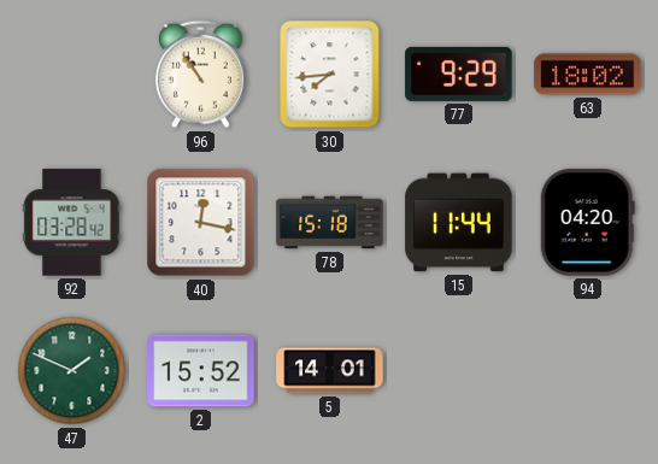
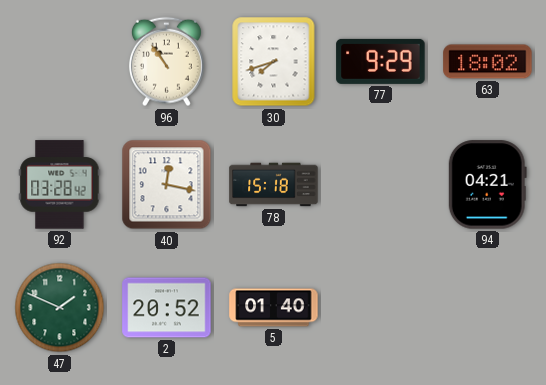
30: 7:44 -> 7:42 (274, 62)
15: 11:44 -> none (459, 223)
94: 04:20 -> 04:21 (487, 185)
2: 15:52 -> 20:52 (167, 308)
5: 14:01 -> 01:40 (274, 308)
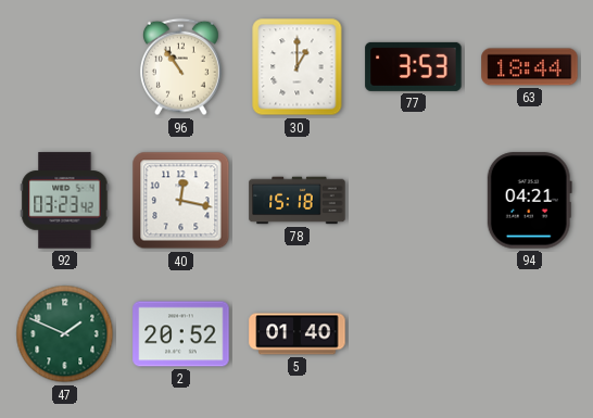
30: 7:42 -> 1:00 (298, 67)
77: 9:29 -> 3:53 (414, 66)
63: 18:02 -> 18:44 (530, 67)
92: 03:28 -> 03:23 (65, 201)
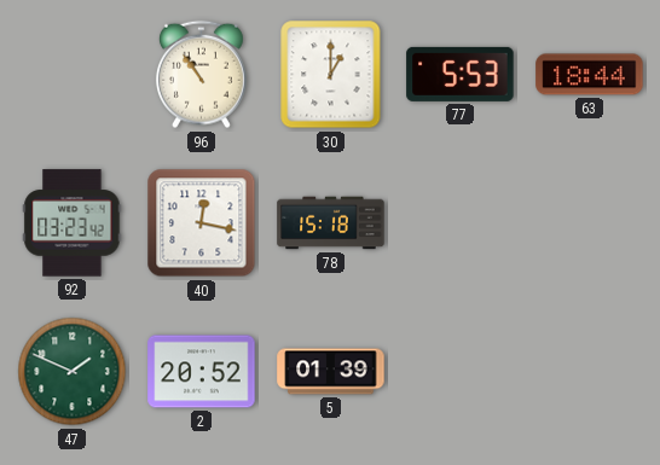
77: 3:53 -> 5:53 (461, 74)
94: 04:21 -> none (529, 201)
5: 01:40 -> 01:39 (331, 372)
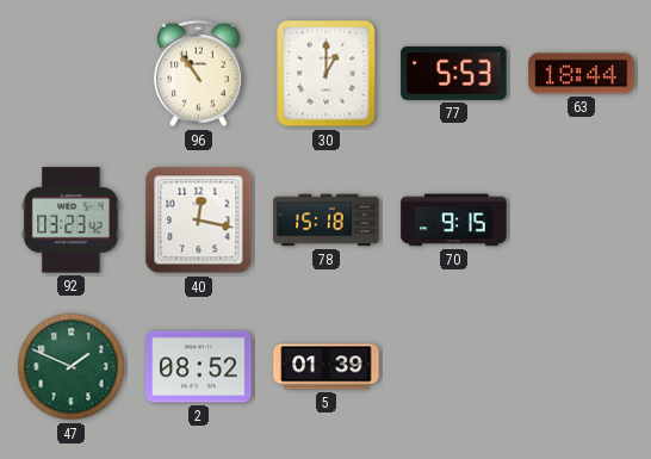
70: none -> 9:15 (454, 221)
2: 20:52 -> 08:52 (199, 367)
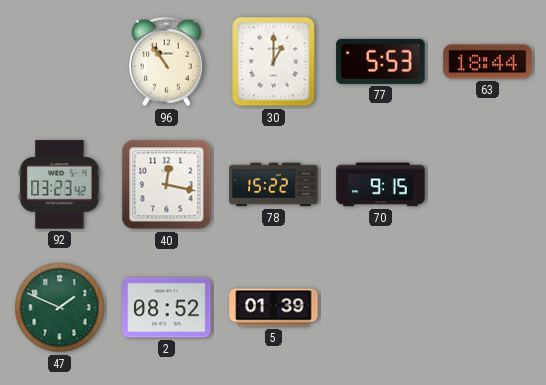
78: 15:18 -> 15:22 (274, 185)
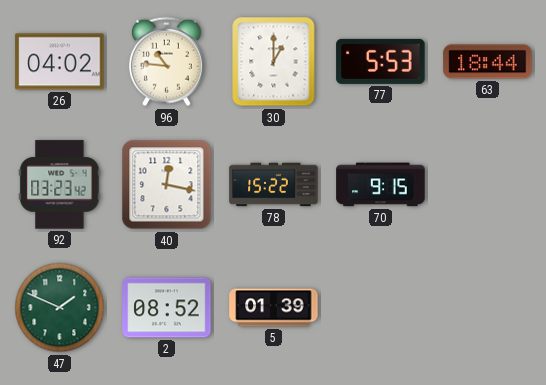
26: none -> 04:02 (60, 62)
96: 10:54 -> 10:46 (166, 62)
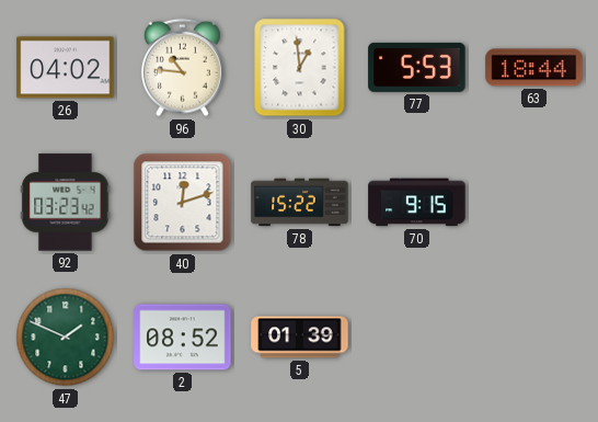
30: 1:00 -> 12:59 (300, 68)
40: 12:17 -> 12:12 (183, 203)
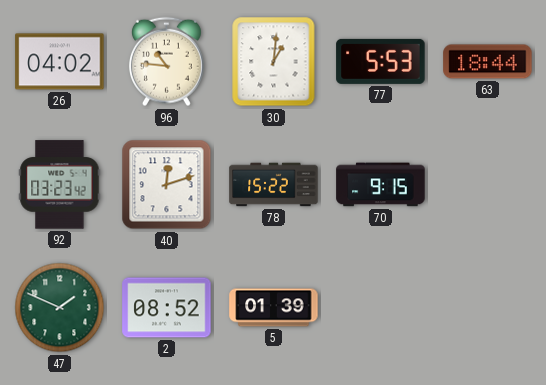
30: 12:59 -> 1:01 (274, 62)
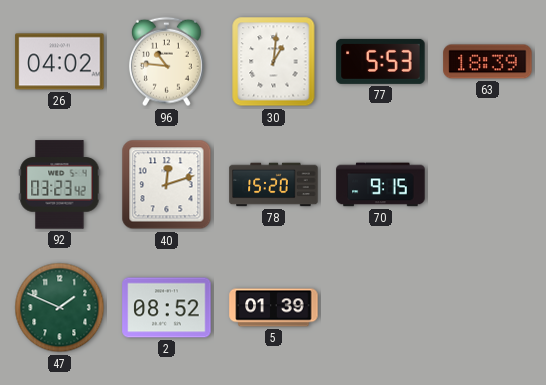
63: 18:44 -> 18:39 (488, 62)
78: 15:22 -> 15:20 (274, 185)
